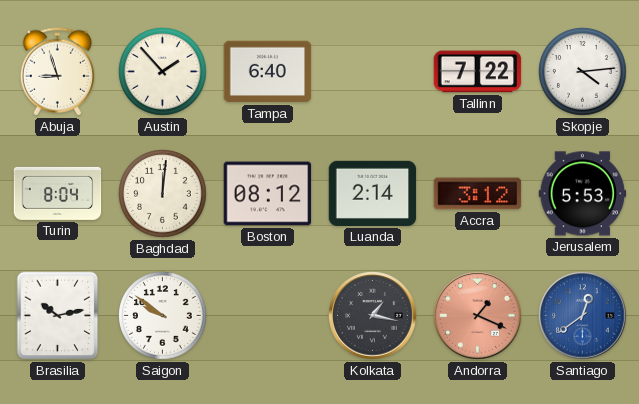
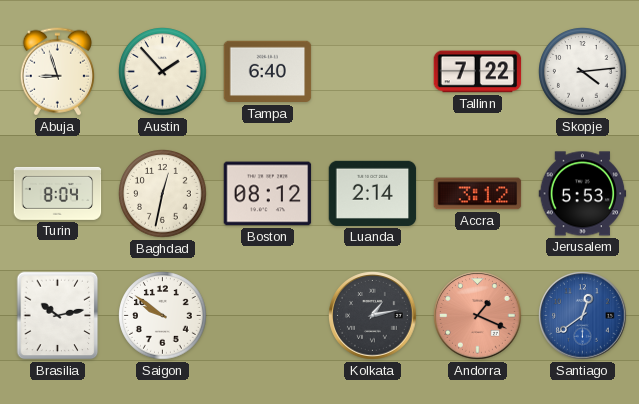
Baghdad: 12:01 -> 12:32 (163, 194)
Kolkata: 1:17 -> 1:13 (373, 316)
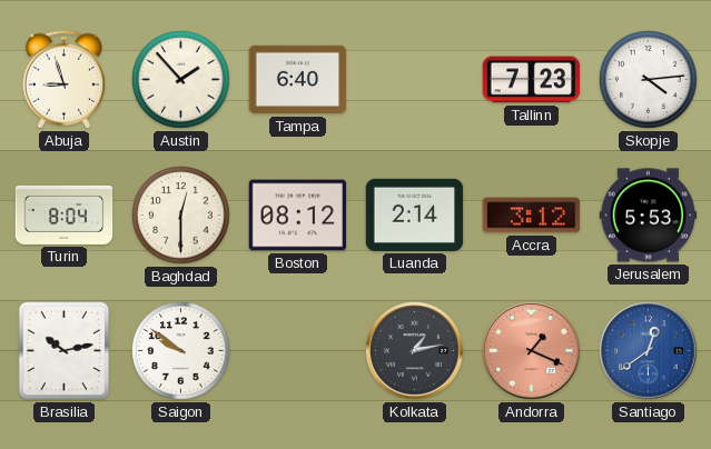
Tallinn: 7:22 -> 7:23 (532, 80)
Baghdad: 12:32 -> 12:30 (181, 216)
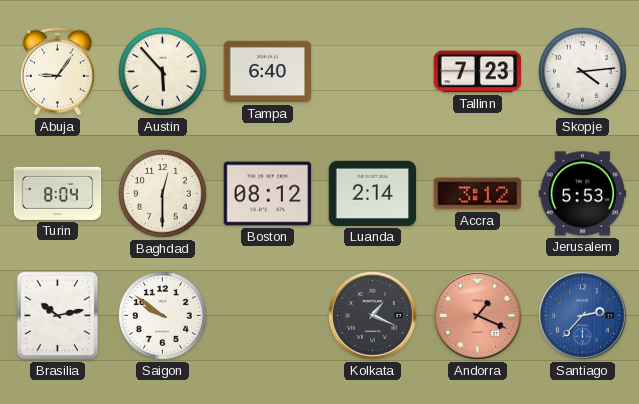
Abuja: 8:57 -> 9:06 (57, 72)
Austin: 1:53 -> 5:53 (163, 72)
Kolkata: 1:13 -> 1:19 (373, 316)
Santiago: 12:39 -> 2:37 (583, 316)
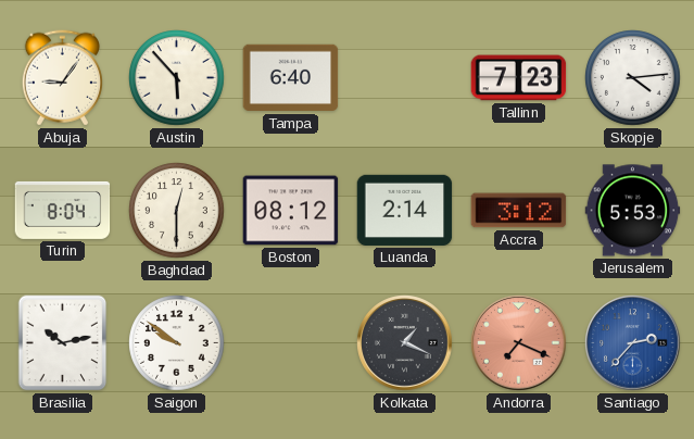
Andorra: 1:19 -> 7:19 (519, 343)
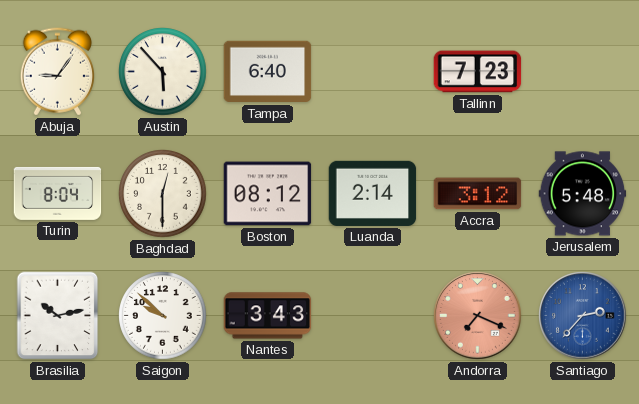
Skopje: 4:14 -> none (633, 78)
Jerusalem: 5:53 -> 5:48 (583, 194)
Saigon: 9:51 -> 9:52 (163, 316)
Nantes: none -> 3:43 (268, 316)
Kolkata: 1:19 -> none (405, 343)
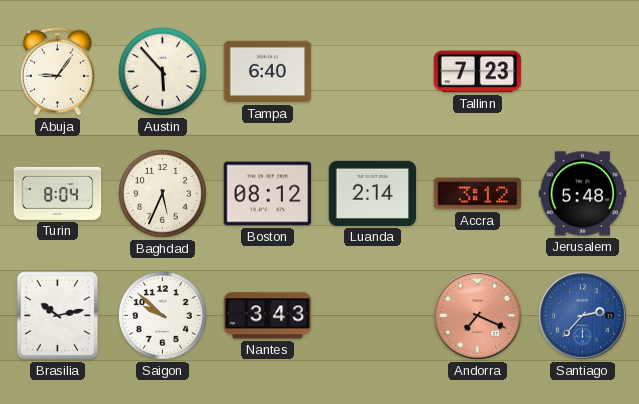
Baghdad: 12:30 -> 5:34 (163, 194)
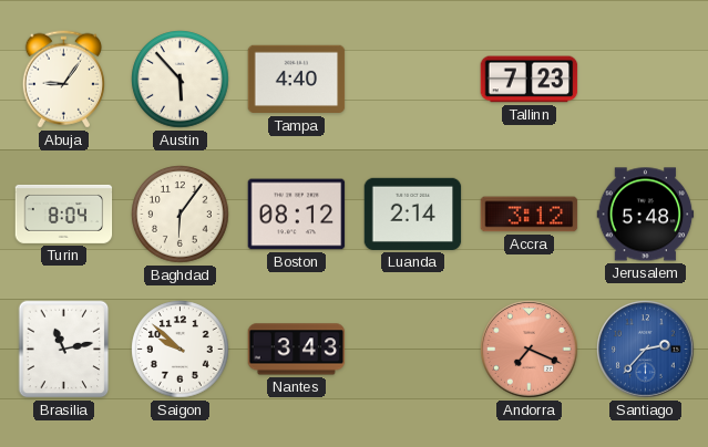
Tampa: 6:40 -> 4:40 (297, 80)
Baghdad: 5:34 -> 6:06 (181, 215)
Brasilia: 10:13 -> 11:13 (64, 350)
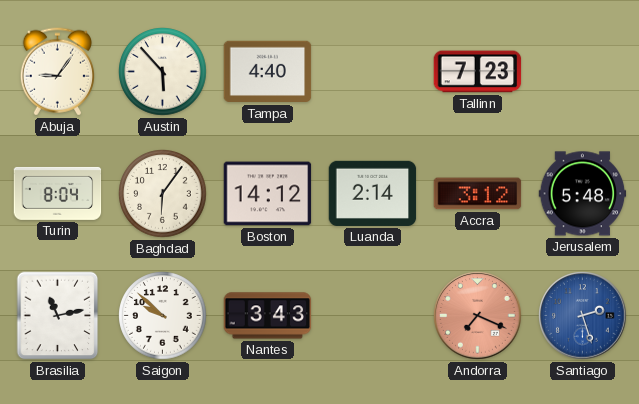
Boston: 08:12 -> 14:12 (268, 194)
Santiago: 2:37 -> 2:27 (583, 316)
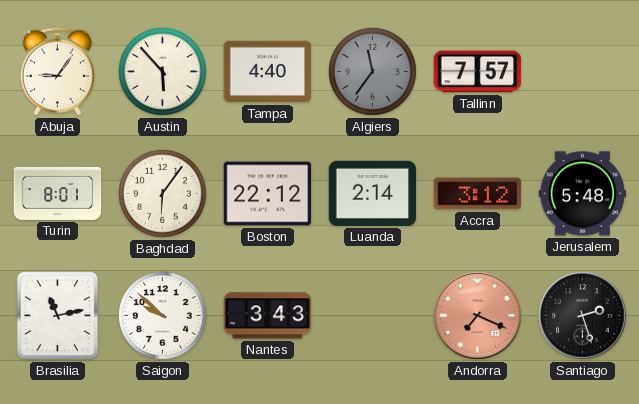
Algiers: none -> 11:36 (373, 72)
Tallinn: 7:23 -> 7:57 (478, 72)
Turin: 8:04 -> 8:01 (58, 193)
Boston: 14:12 -> 22:12 (268, 194)
Santiago dial: blue -> black (583, 316)
